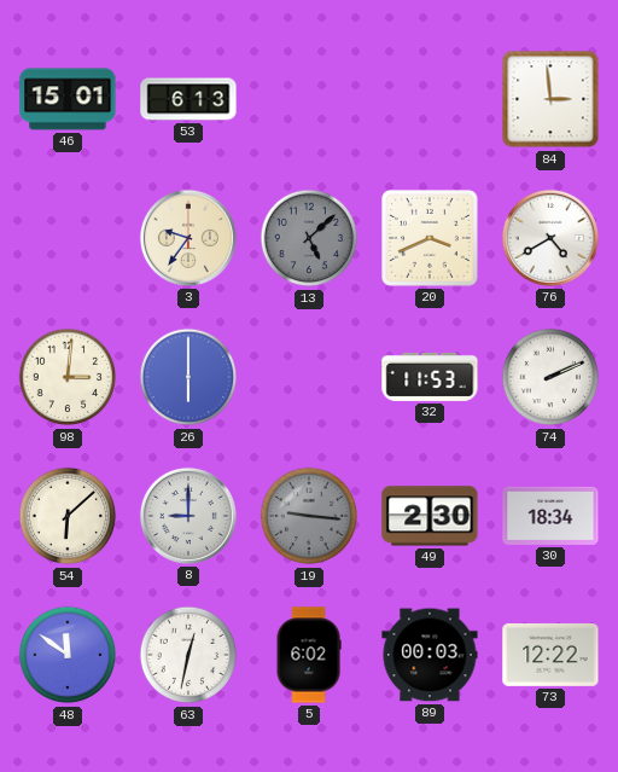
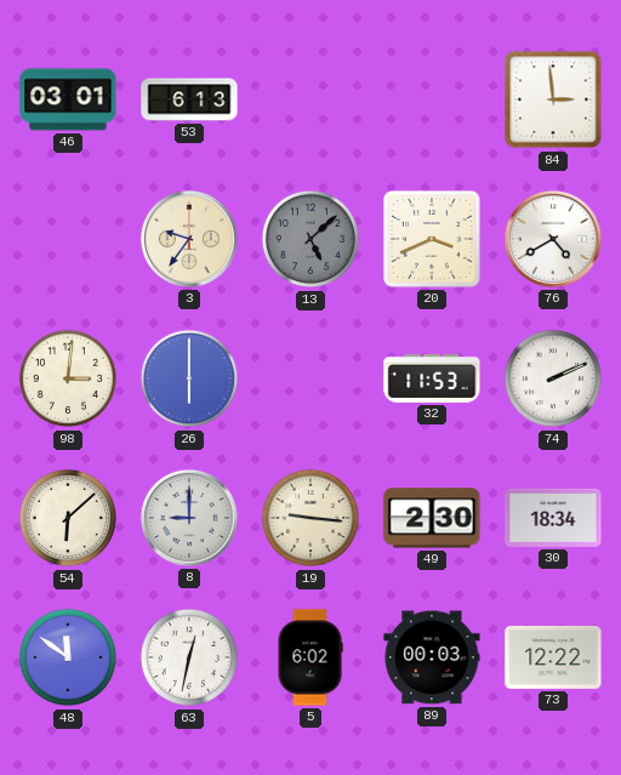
46: 15:01 -> 03:01 (68, 99)
19 dial: grey -> cream (310, 518)
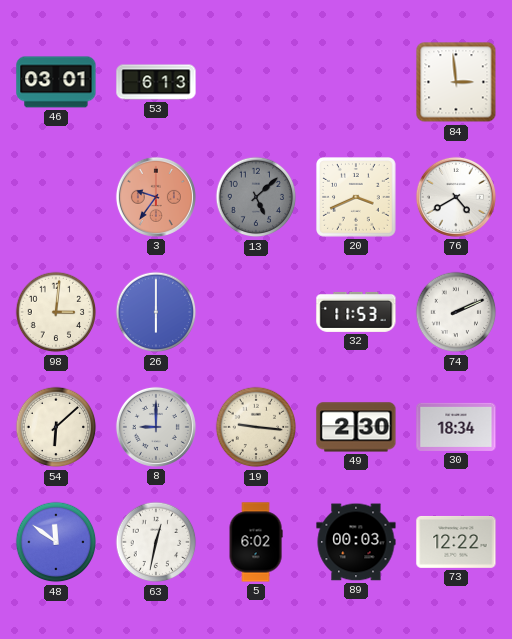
3 dial: cream -> salmon (156, 197)
